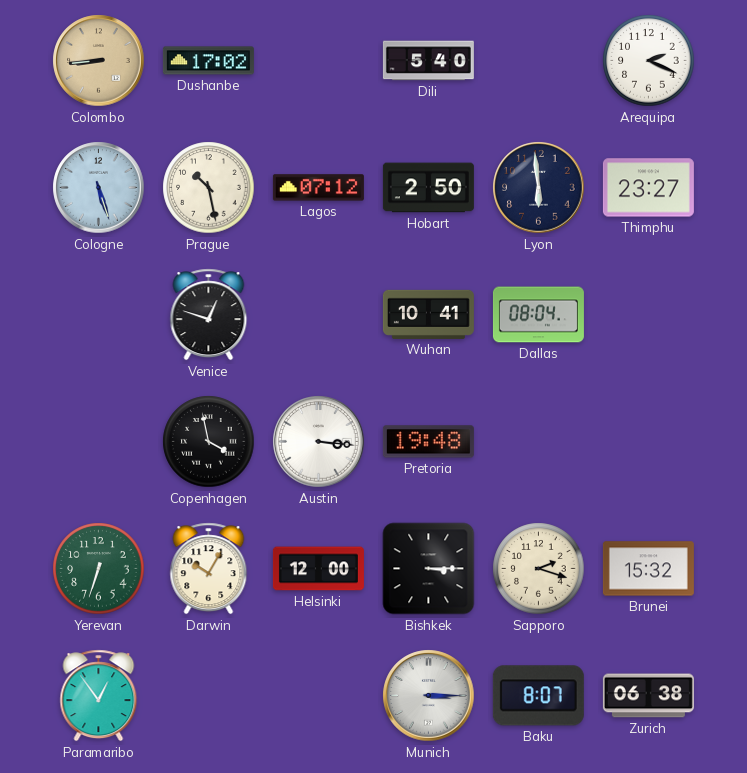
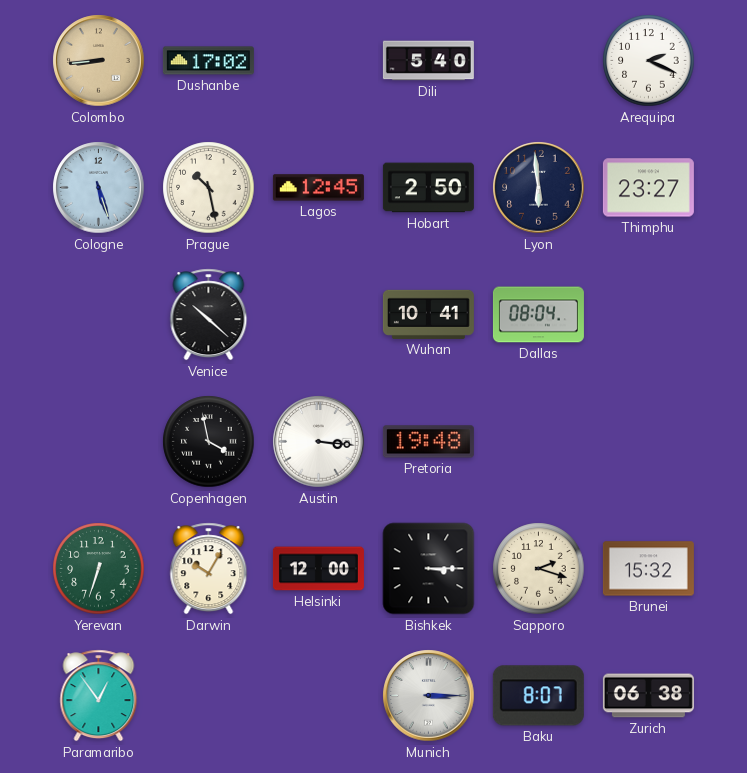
Lagos: 07:12 -> 12:45 (318, 188)
Venice: 12:48 -> 10:22 (209, 315)
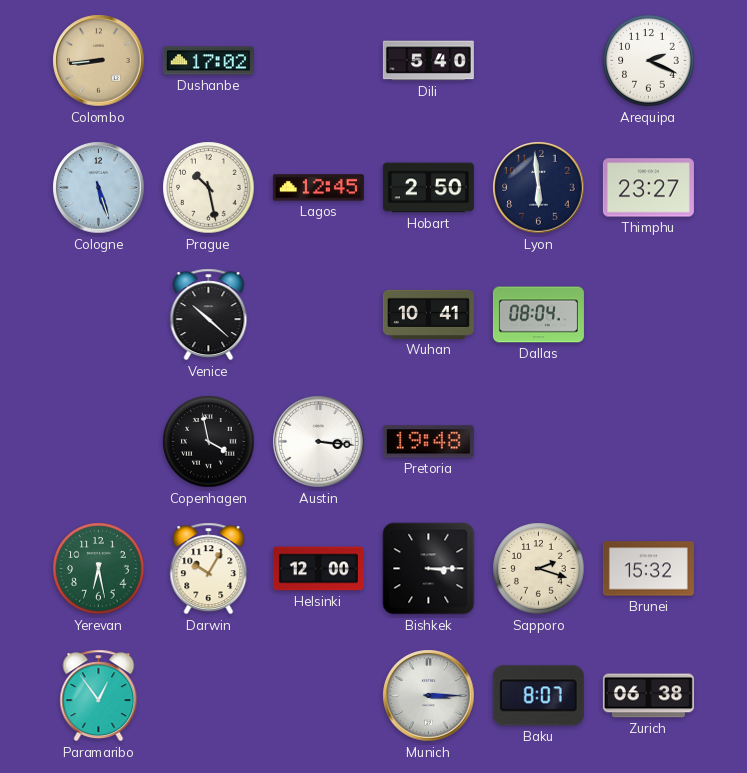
Yerevan: 6:33 -> 6:28 (99, 569)
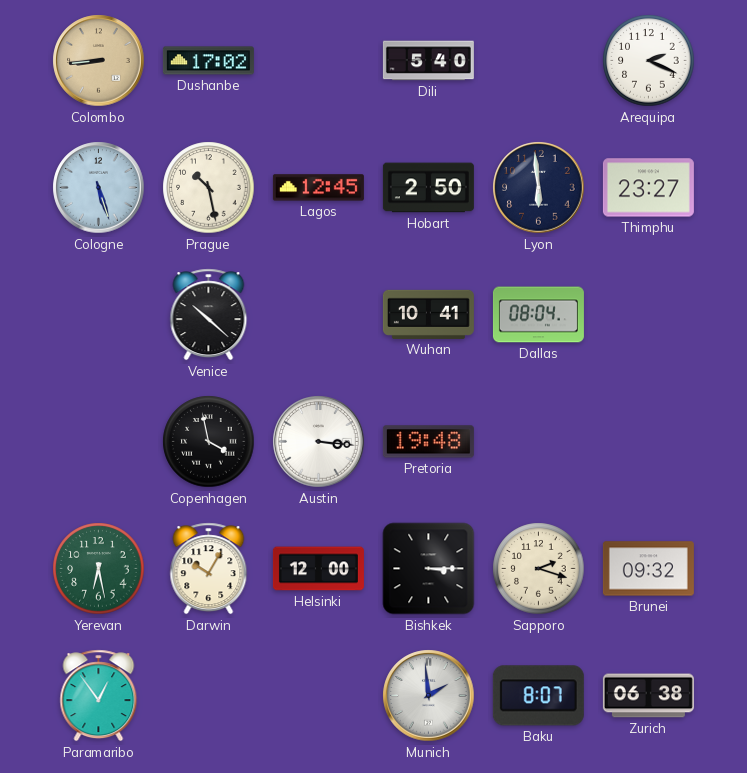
Brunei: 15:32 -> 09:32 (648, 569)
Munich: 3:15 -> 1:59 (429, 696)
